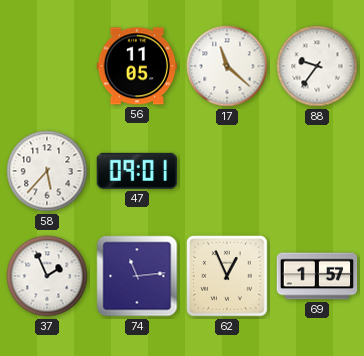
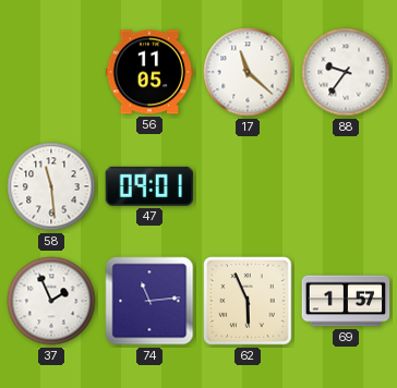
58: 5:37 -> 11:29 (51, 186)
62: 12:56 -> 5:56 (248, 301)
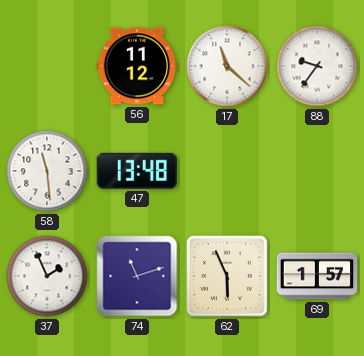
56: 11:05 -> 11:12 (137, 66)
47: 09:01 -> 13:48 (136, 171)
74: 11:14 -> 11:12 (137, 276)
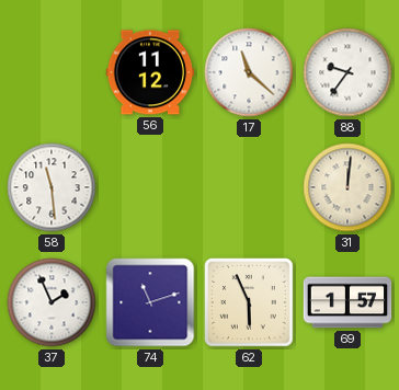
47: 13:48 -> none (136, 171)
31: none -> 12:01 (347, 187)
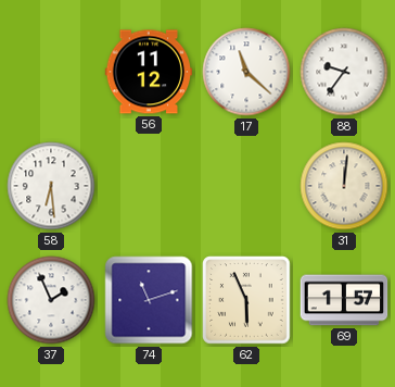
58: 11:29 -> 6:29 (51, 186)
